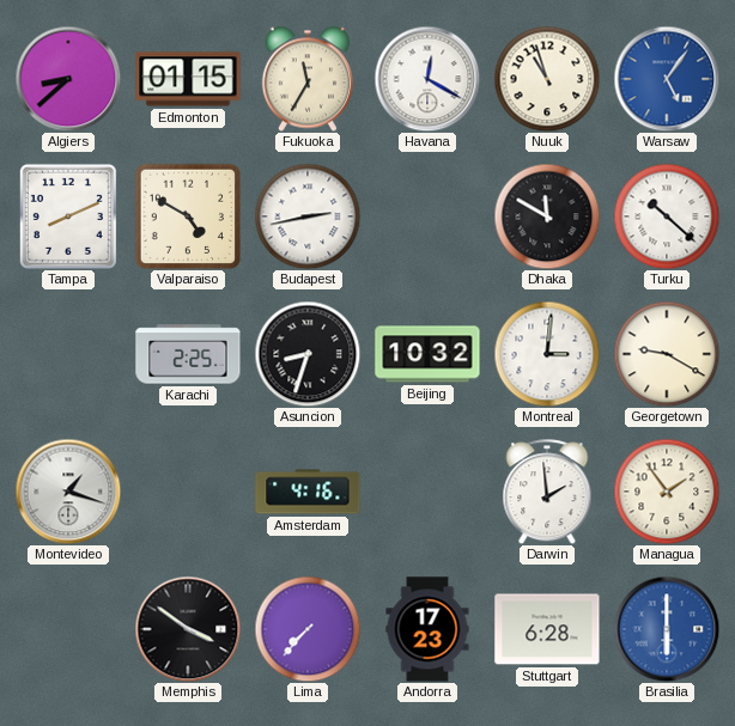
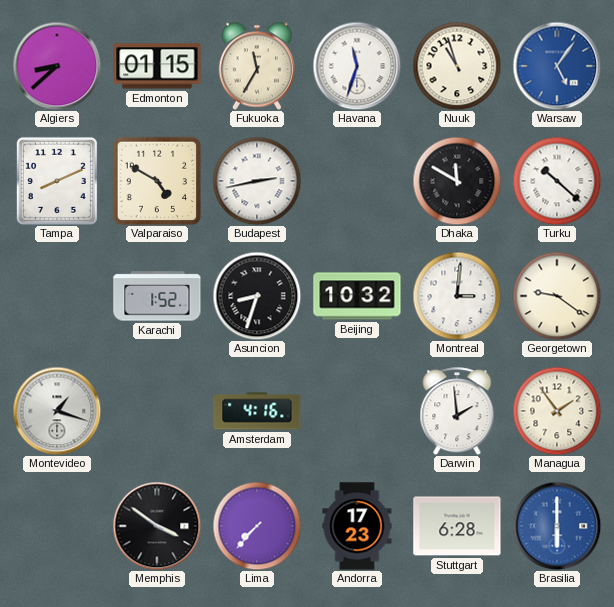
Havana: 12:20 -> 11:33 (357, 66)
Karachi: 2:25 -> 1:52 (157, 296)
Georgetown: 9:20 -> 9:21 (557, 296)
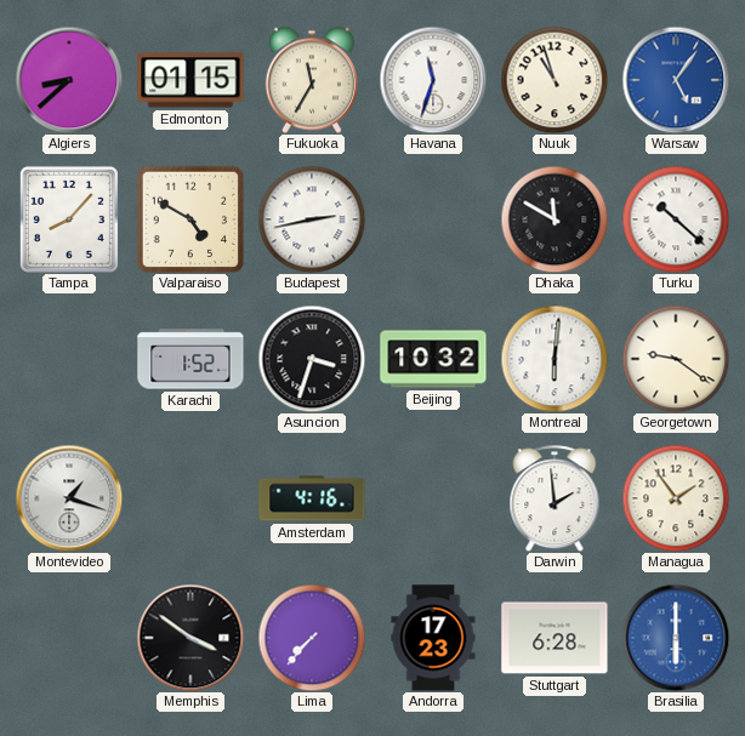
Tampa: 8:11 -> 8:07 (69, 219)
Asuncion: 8:33 -> 3:33 (312, 359)
Montreal: 3:01 -> 6:01 (555, 359)
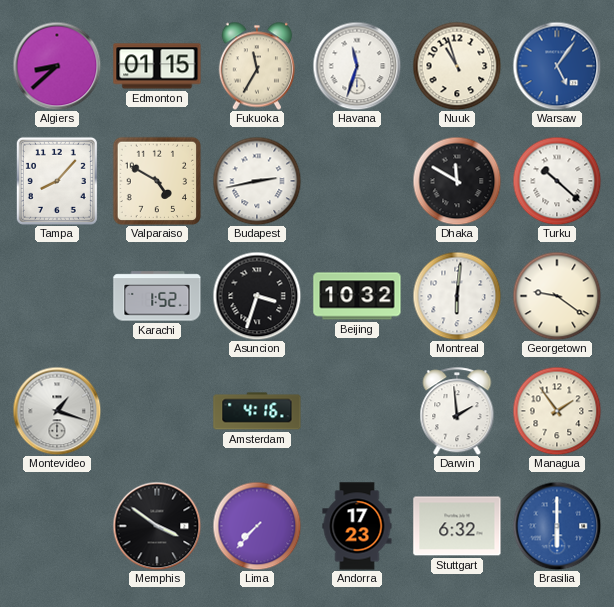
Stuttgart: 6:28 -> 6:32 (457, 526)
